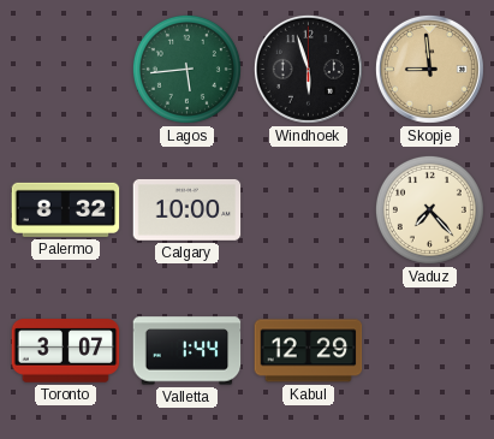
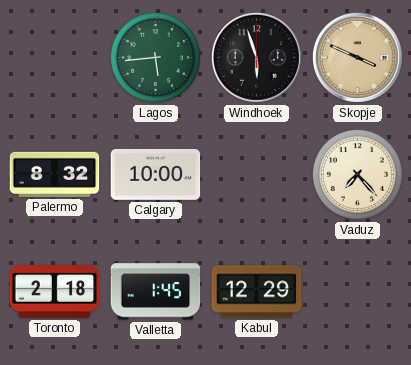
Skopje: 8:59 -> 3:49 (357, 57)
Toronto: 3:07 -> 2:18 (55, 292)
Valletta: 1:44 -> 1:45 (156, 292)
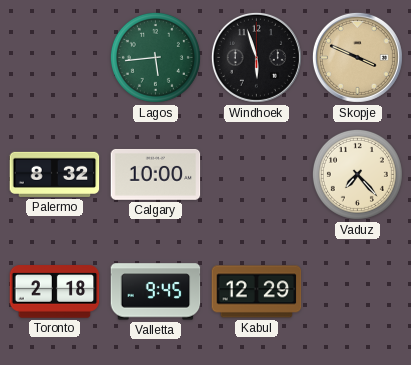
Valletta: 1:45 -> 9:45 (156, 292)
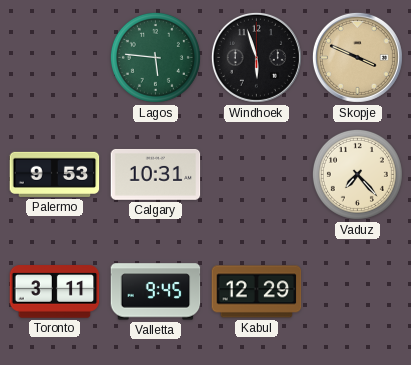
Lagos: 5:44 -> 5:46 (155, 57)
Palermo: 8:32 -> 9:53 (55, 174)
Calgary: 10:00 -> 10:31 (156, 174)
Toronto: 2:18 -> 3:11 (55, 292)
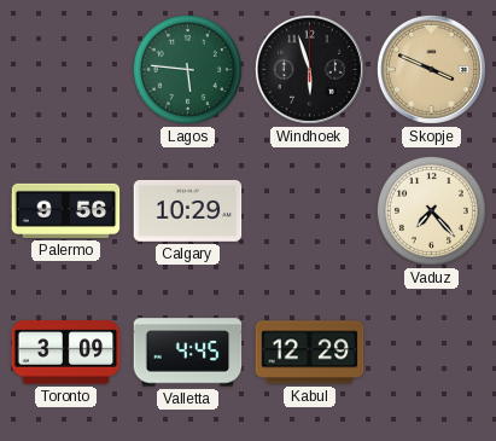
Palermo: 9:53 -> 9:56 (66, 210)
Calgary: 10:31 -> 10:29 (188, 210)
Toronto: 3:11 -> 3:09 (66, 353)
Valletta: 9:45 -> 4:45 (188, 353)
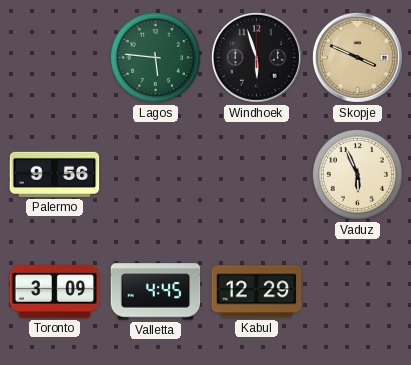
Calgary: 10:29 -> none (188, 210)
Vaduz: 7:23 -> 5:56 (357, 174)
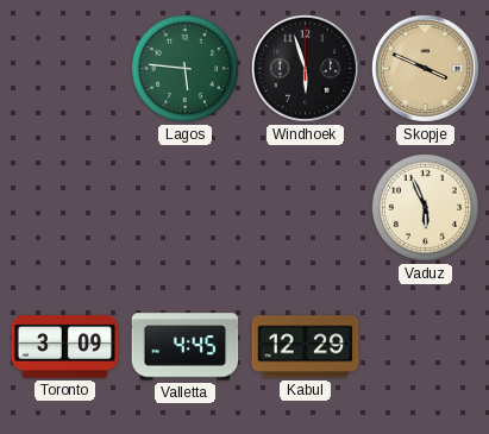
Palermo: 9:56 -> none (55, 174)
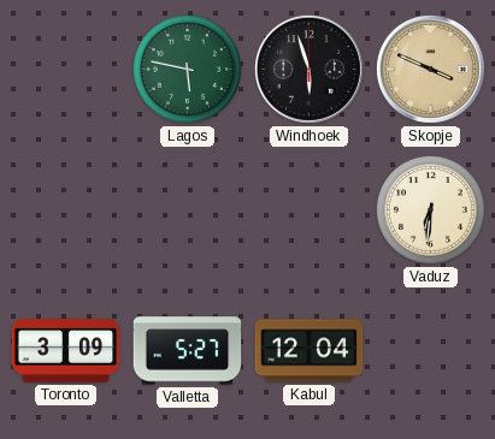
Lagos: 5:46 -> 5:47 (187, 69)
Vaduz: 5:56 -> 6:31 (430, 209)
Valletta: 4:45 -> 5:27 (188, 351)
Kabul: 12:29 -> 12:04 (310, 351)
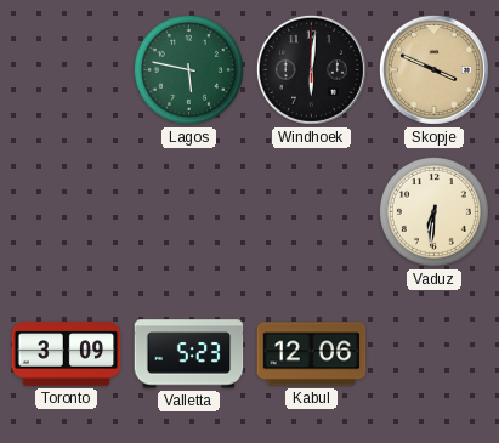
Windhoek: 5:57 -> 6:01 (311, 69)
Valletta: 5:27 -> 5:23 (189, 354)
Kabul: 12:04 -> 12:06 (312, 354)
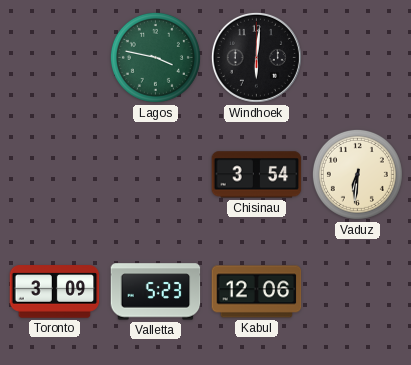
Lagos: 5:47 -> 3:47 (155, 57)
Skopje: 3:49 -> none (433, 69)
Chisinau: none -> 3:54 (257, 175)
